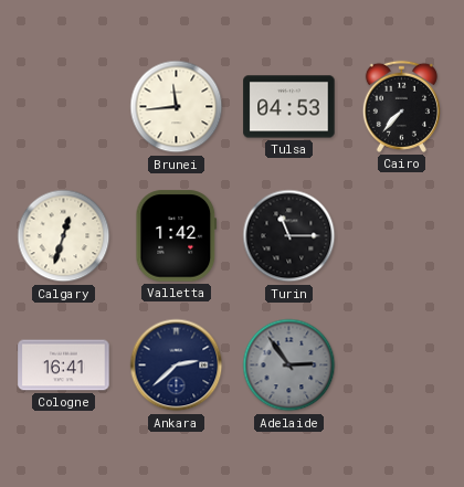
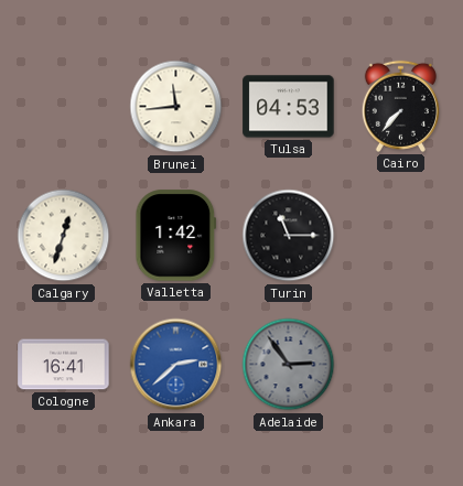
Ankara dial: navy -> blue (176, 365)
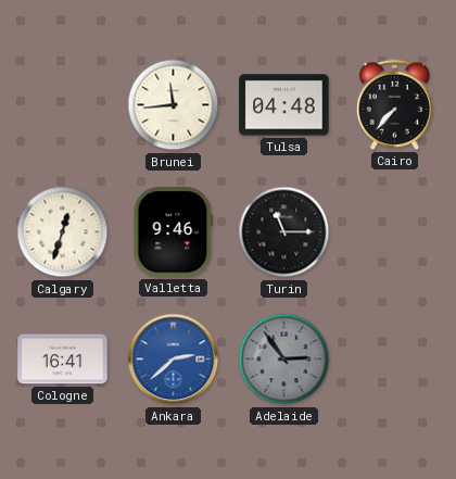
Tulsa: 04:53 -> 04:48 (284, 105)
Valletta: 1:42 -> 9:46 (174, 232)
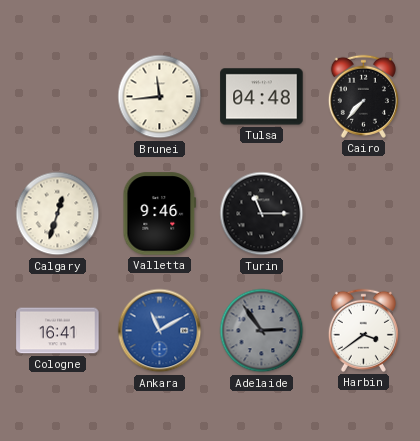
Ankara: 2:38 -> 11:10 (160, 331)
Harbin: none -> 3:39 (363, 330)
